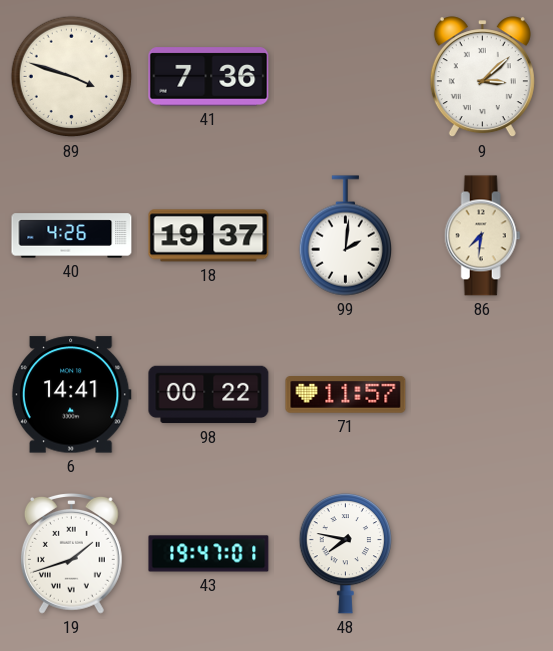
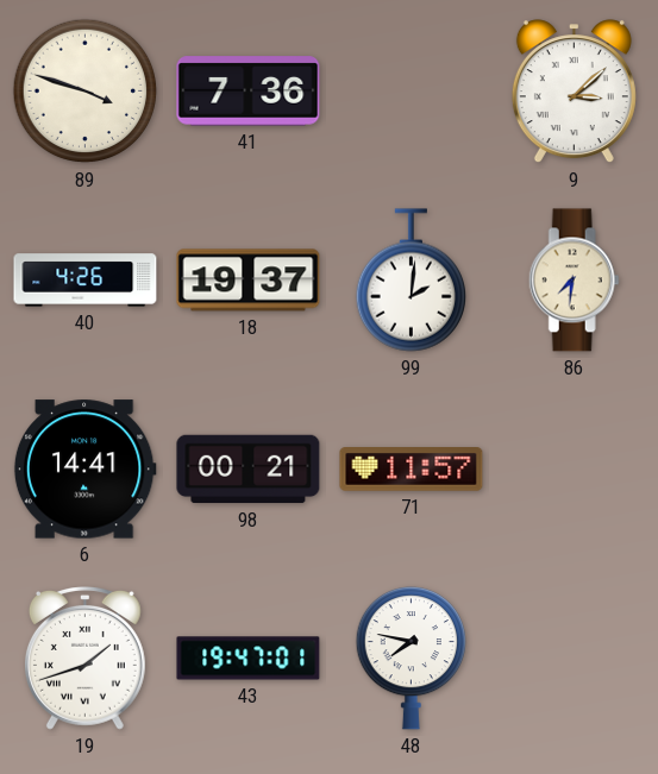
98: 00:22 -> 00:21 (249, 470)
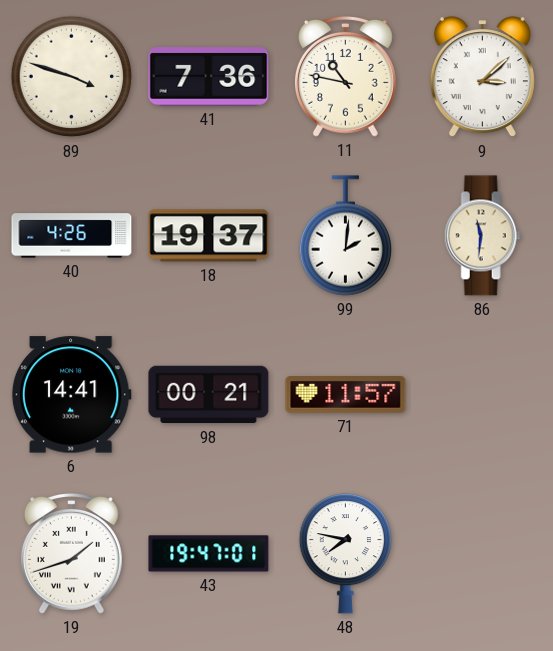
11: none -> 10:47 (345, 77)
86: 7:31 -> 11:31 (482, 236)
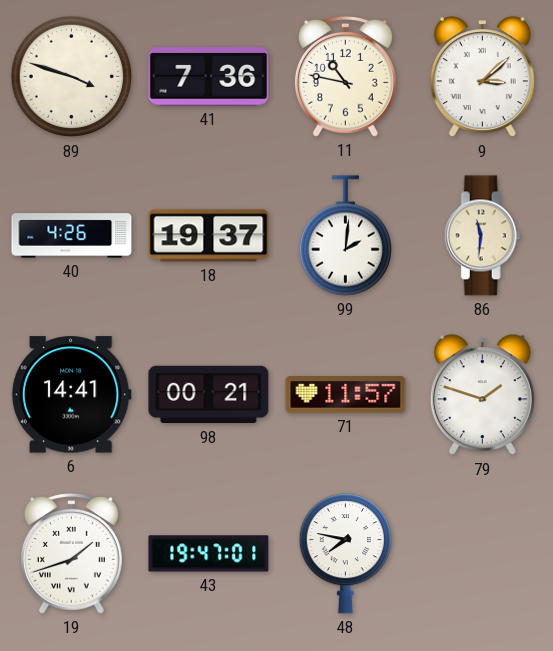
79: none -> 1:48 (482, 395)
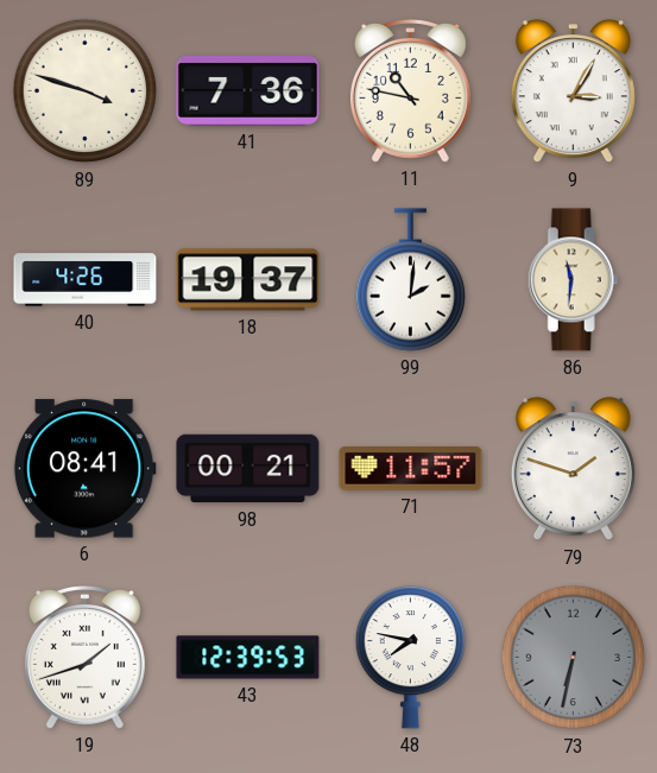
9: 3:08 -> 3:05 (573, 91)
6: 14:41 -> 08:41 (84, 469)
43: 19:47 -> 12:39 (248, 658)
73: none -> 6:32 (574, 658)
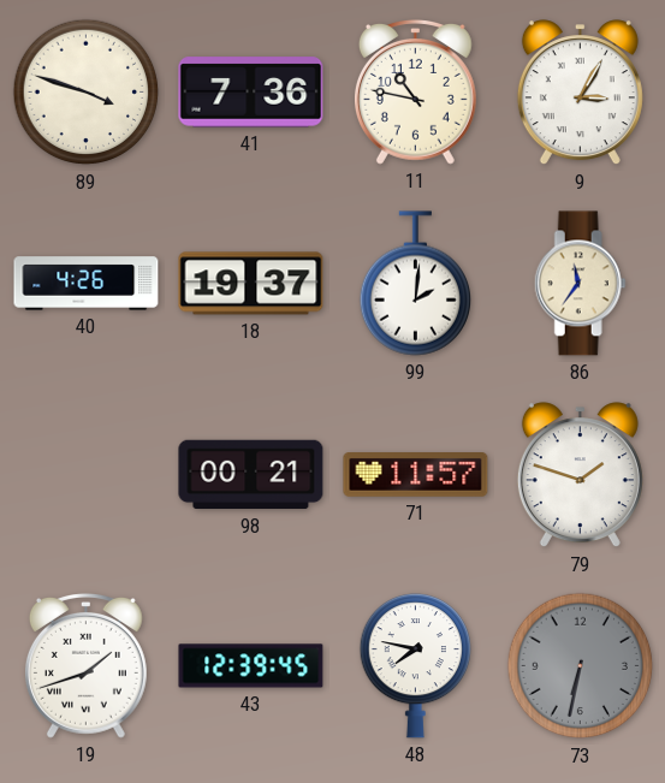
86: 11:31 -> 11:36 (580, 284)
6: 08:41 -> none (84, 469)
43: 12:39:53 -> 12:39:45 (251, 666)
